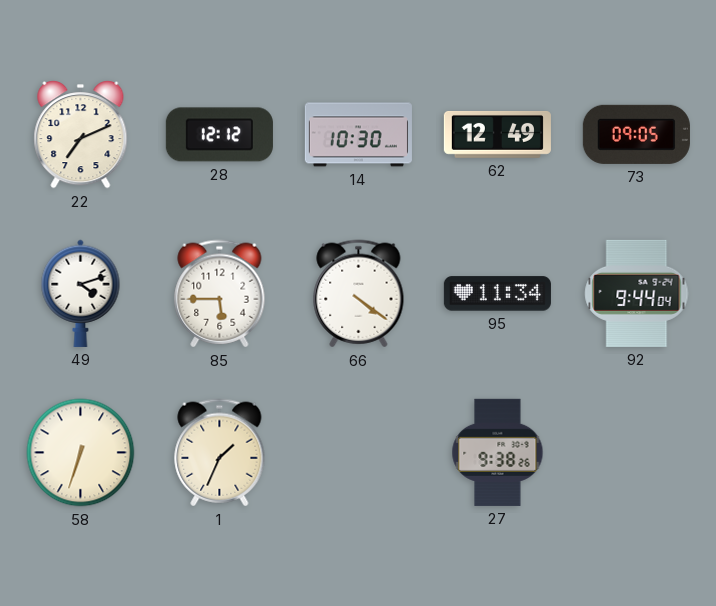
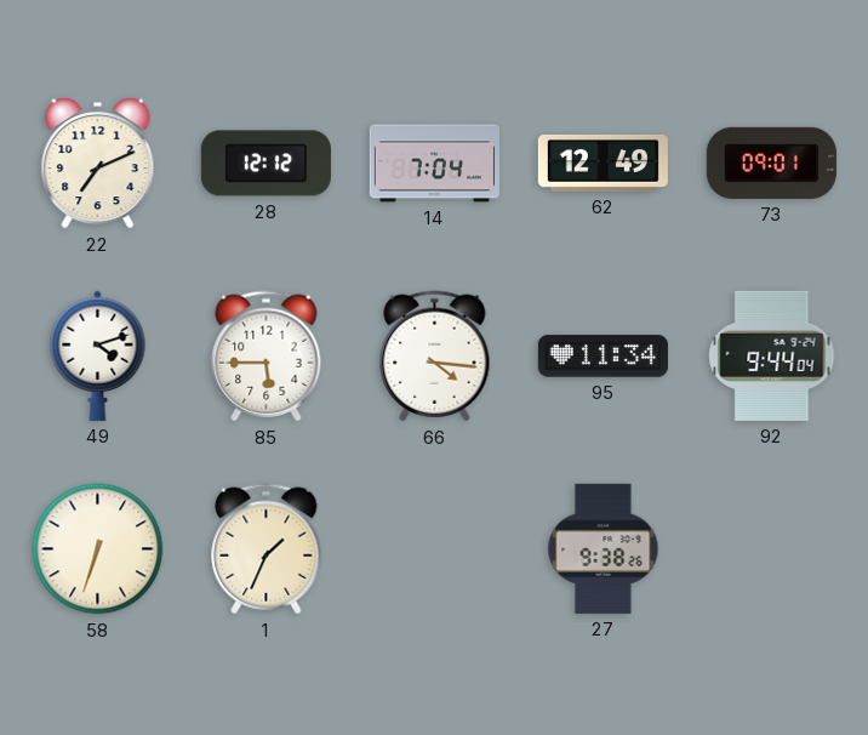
14: 10:30 -> 7:04 (434, 164)
73: 09:05 -> 09:01 (771, 163)
66: 4:21 -> 4:16 (435, 357)
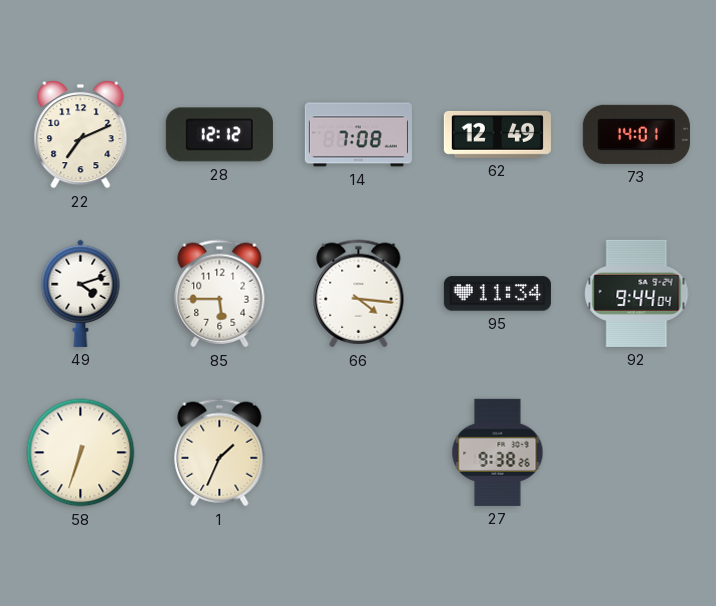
14: 7:04 -> 7:08 (358, 135)
73: 09:01 -> 14:01 (636, 134)
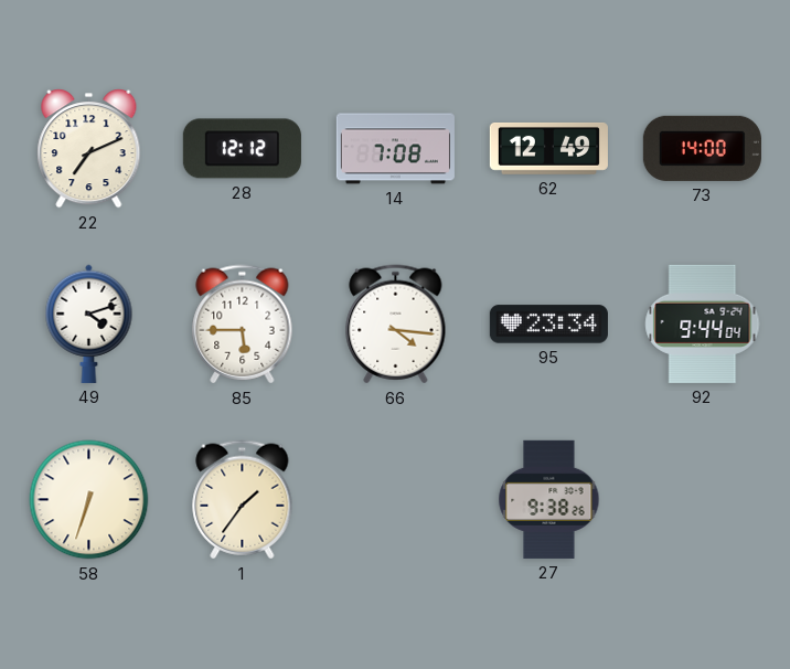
73: 14:01 -> 14:00 (702, 148)
95: 11:34 -> 23:34 (548, 325)
1: 1:34 -> 1:36 (243, 500)
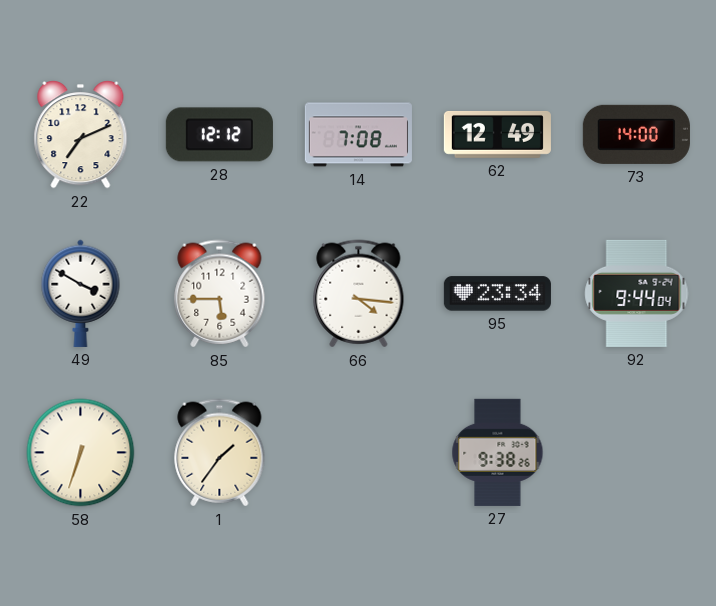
49: 4:12 -> 3:50 (81, 293)
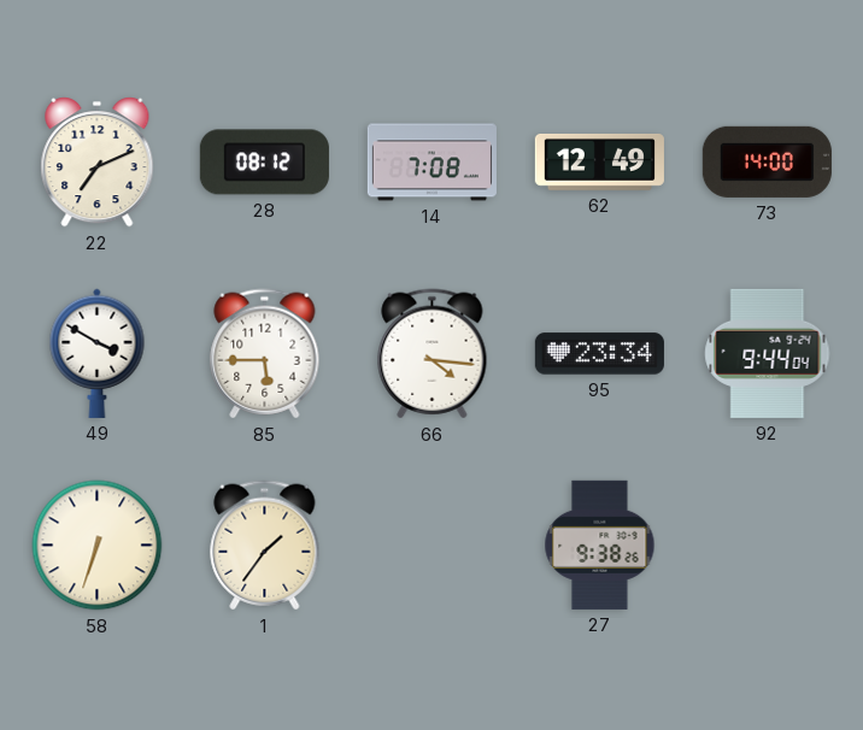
28: 12:12 -> 08:12 (264, 163)
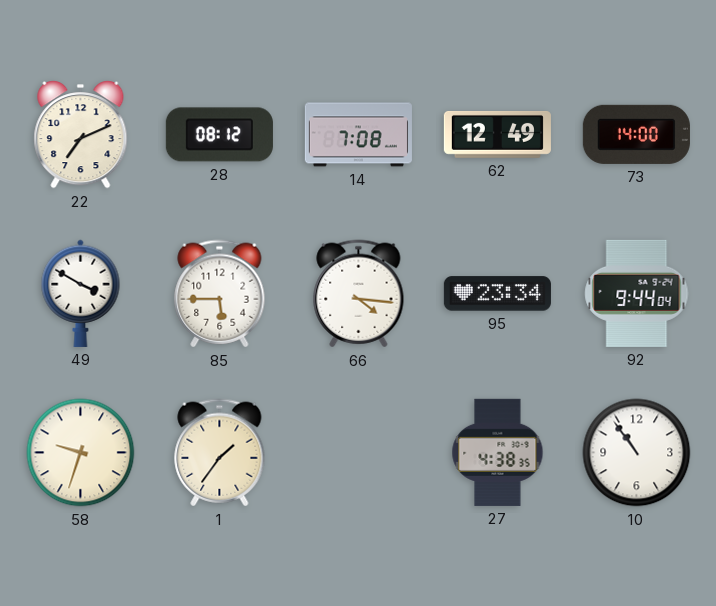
58: 6:33 -> 9:33 (81, 453)
27: 9:38 -> 4:38 (498, 452)
10: none -> 10:54 (637, 453)
